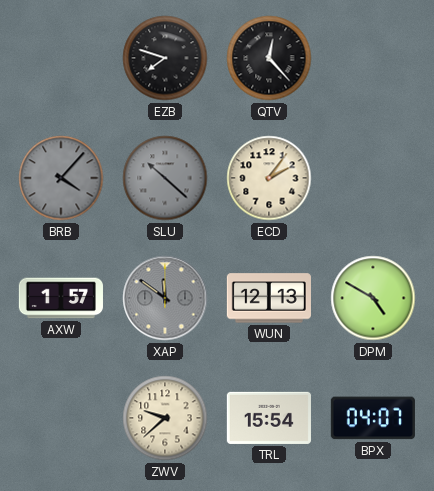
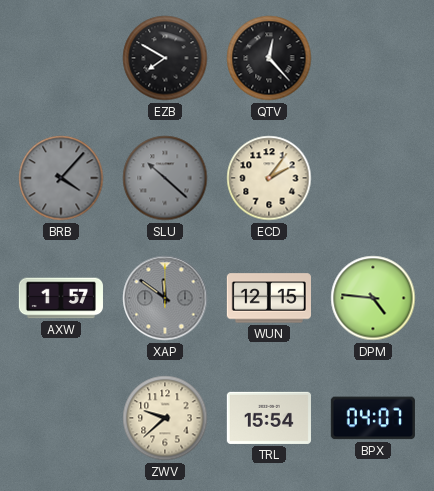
EZB: 7:48 -> 7:50 (165, 58)
WUN: 12:13 -> 12:15 (269, 298)
DPM: 4:50 -> 4:46 (373, 298)
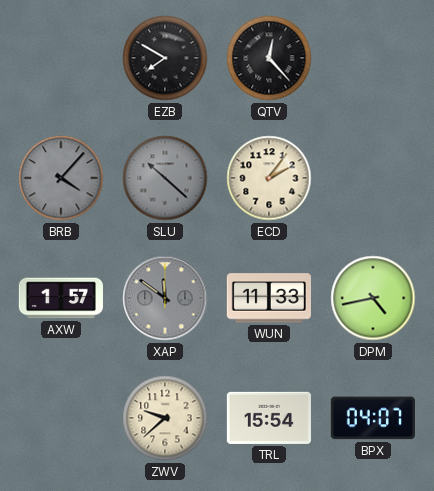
WUN: 12:15 -> 11:33 (269, 298)
DPM: 4:46 -> 4:43 (373, 298)
